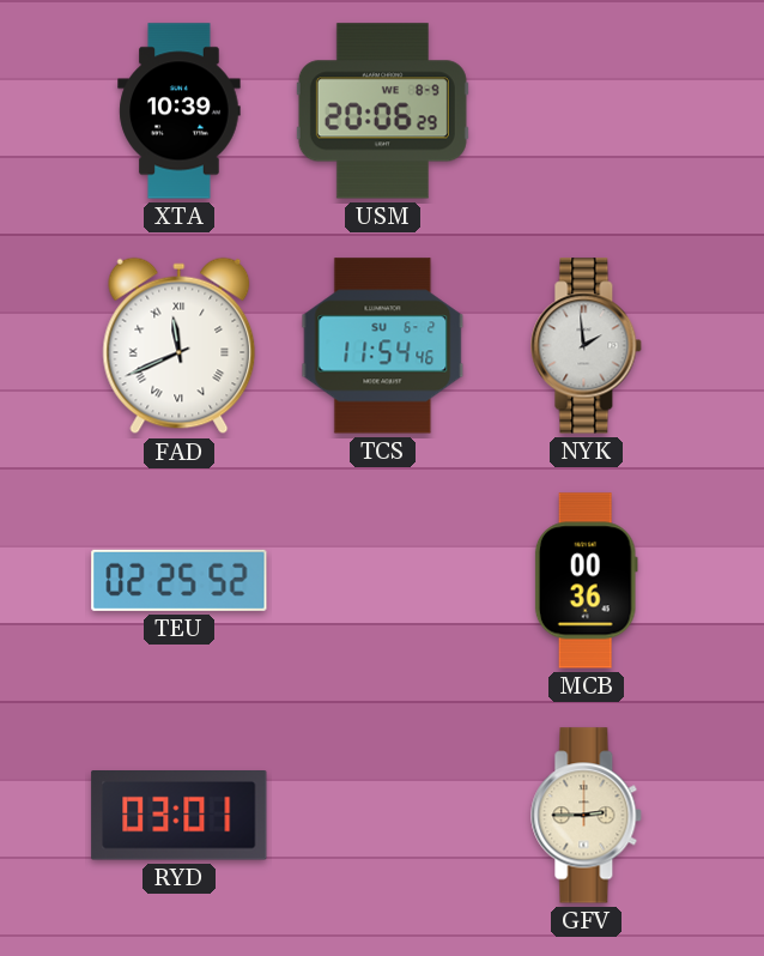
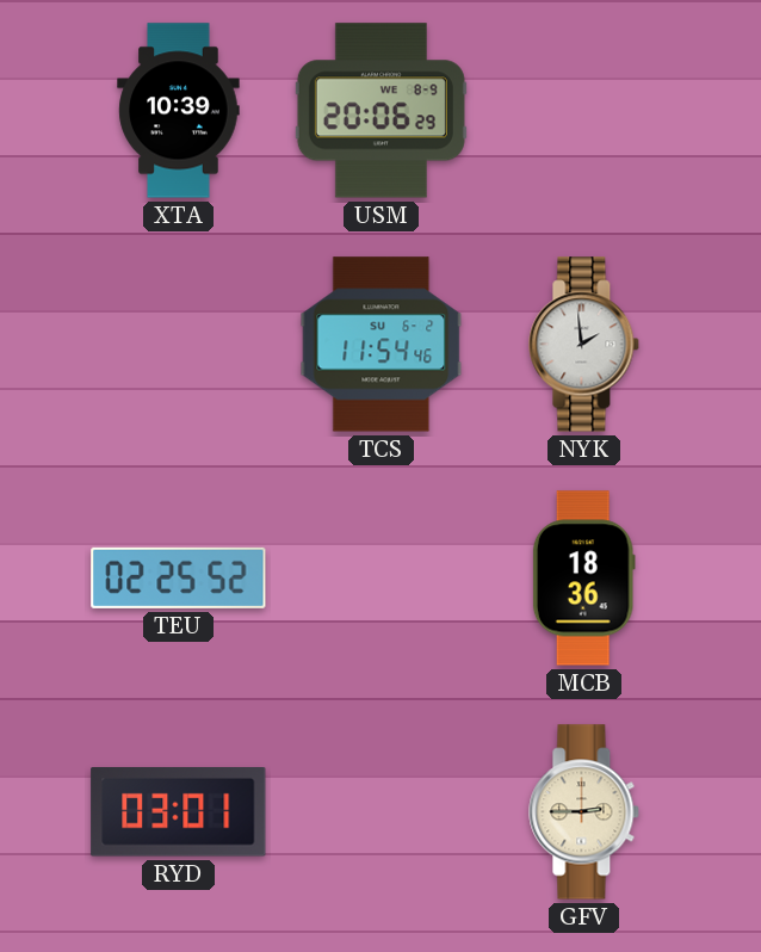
FAD: 11:41 -> none (180, 346)
MCB: 00:36 -> 18:36 (583, 579)
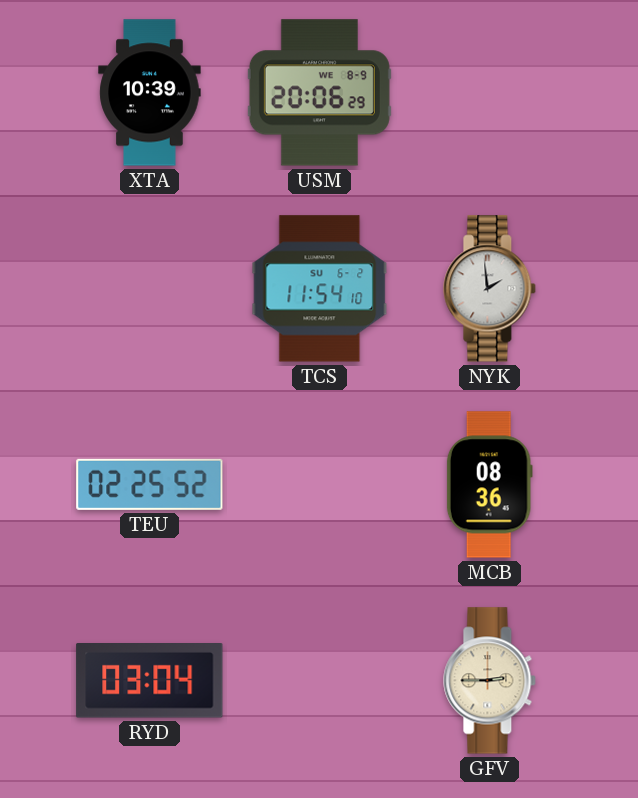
TCS: 11:54:46 -> 11:54:10 (320, 289)
MCB: 18:36 -> 08:36 (489, 485)
RYD: 03:01 -> 03:04 (150, 681)
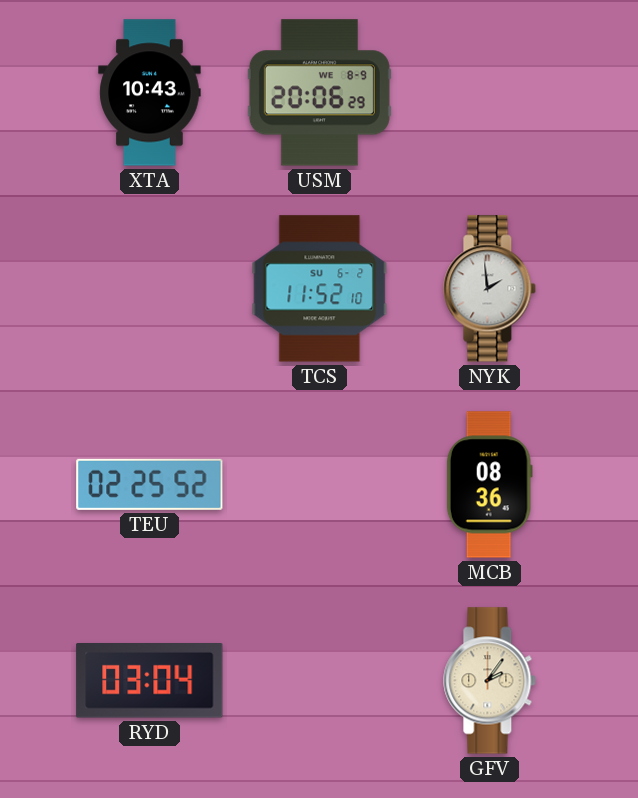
XTA: 10:39 -> 10:43 (150, 93)
TCS: 11:54 -> 11:52 (320, 289)
GFV: 2:45 -> 2:06 (490, 681)
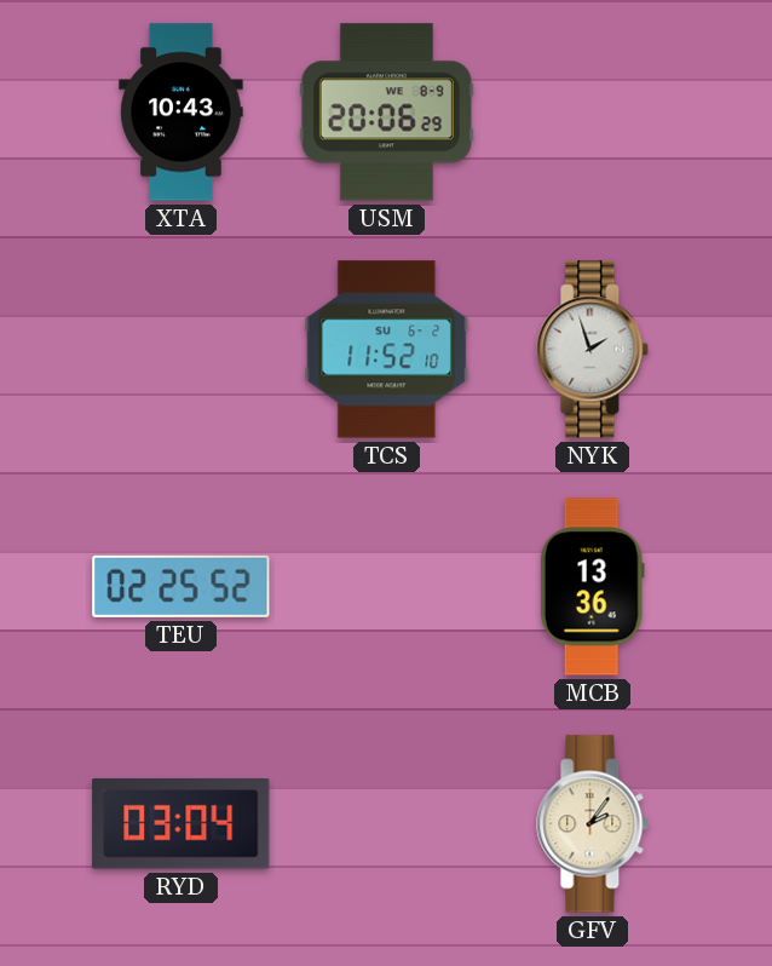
NYK: 1:59 -> 1:57 (593, 350)
MCB: 08:36 -> 13:36 (592, 587)
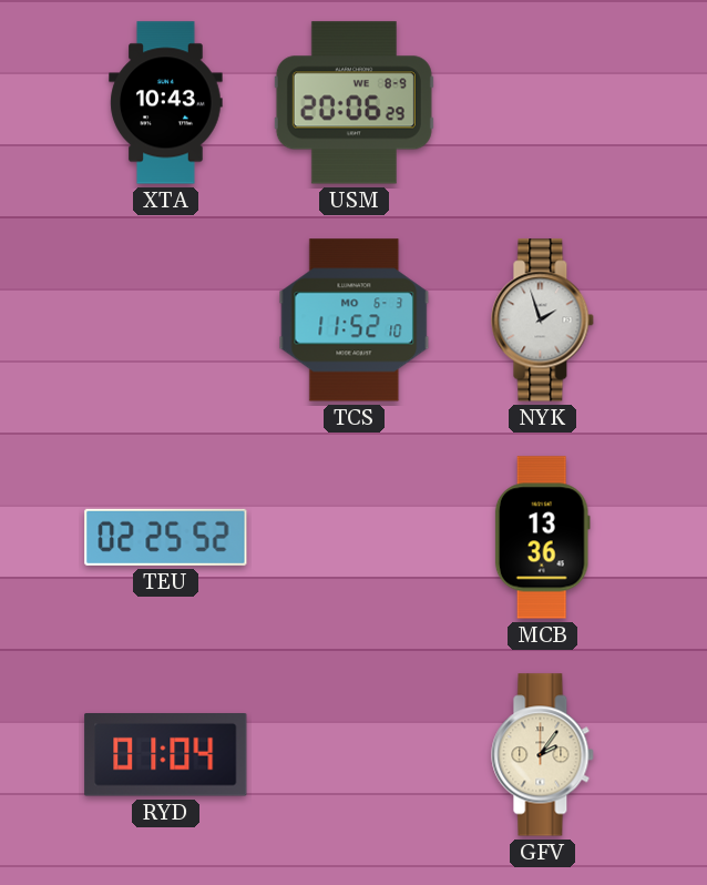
TCS date: SU 6-2 -> MO 6-3 (355, 321)
RYD: 03:04 -> 01:04 (166, 755)
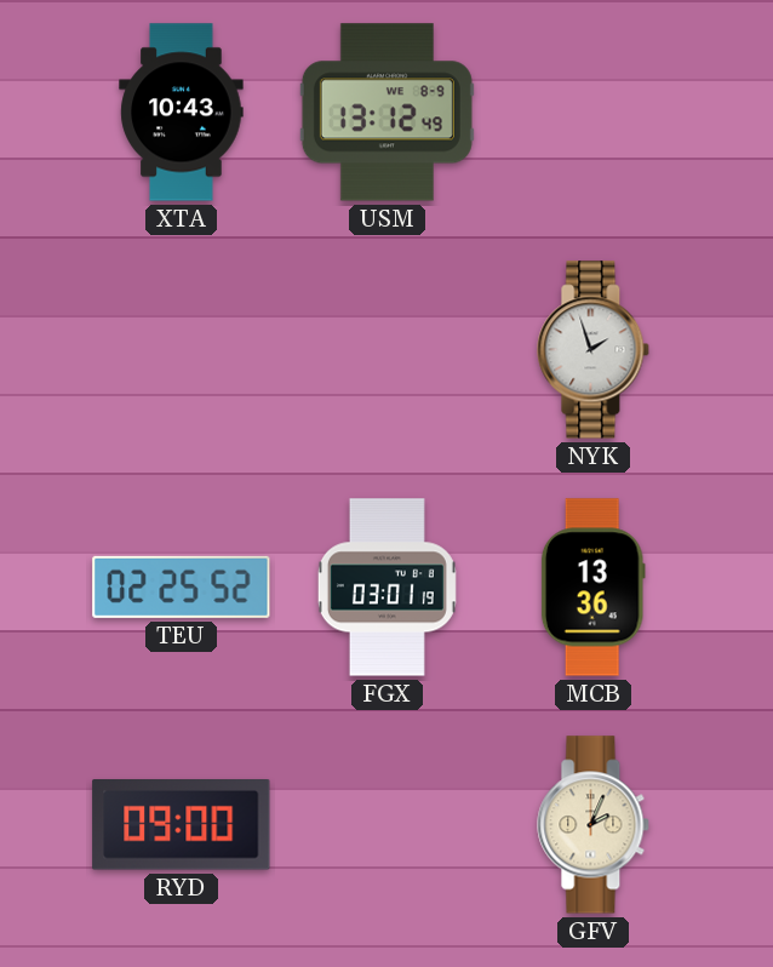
USM: 20:06 -> 13:12 (386, 113)
TCS: 11:52 -> none (355, 321)
FGX: none -> 03:01 (386, 588)
RYD: 01:04 -> 09:00 (182, 825)
GFV: 2:06 -> 2:04 (594, 825)
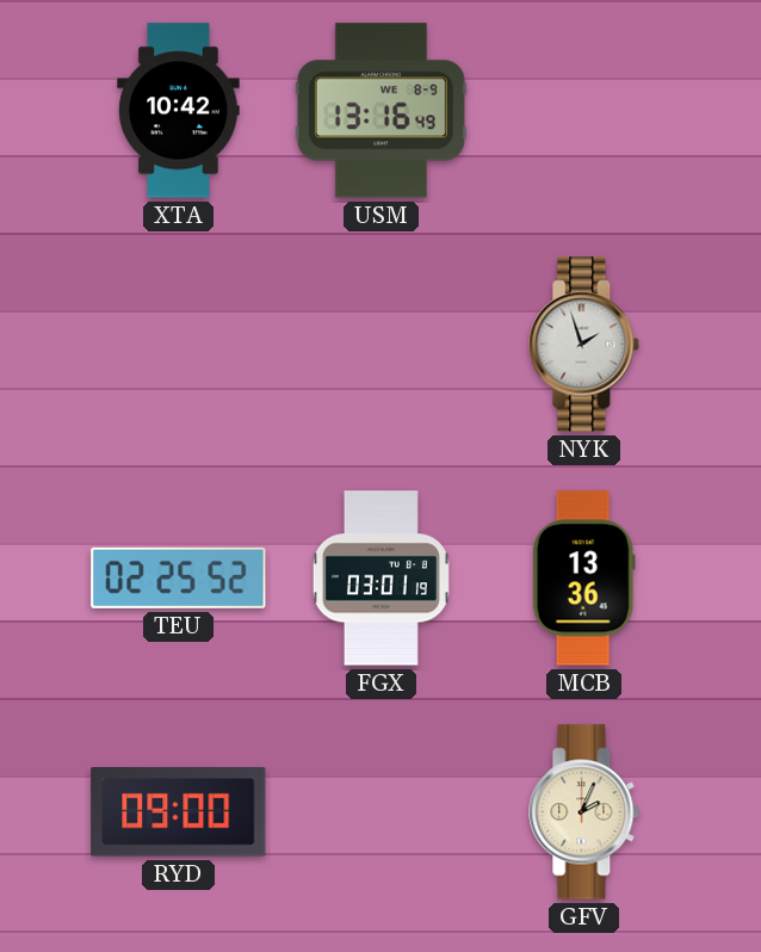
XTA: 10:43 -> 10:42 (179, 111)
USM: 13:12 -> 13:16 (380, 111)
